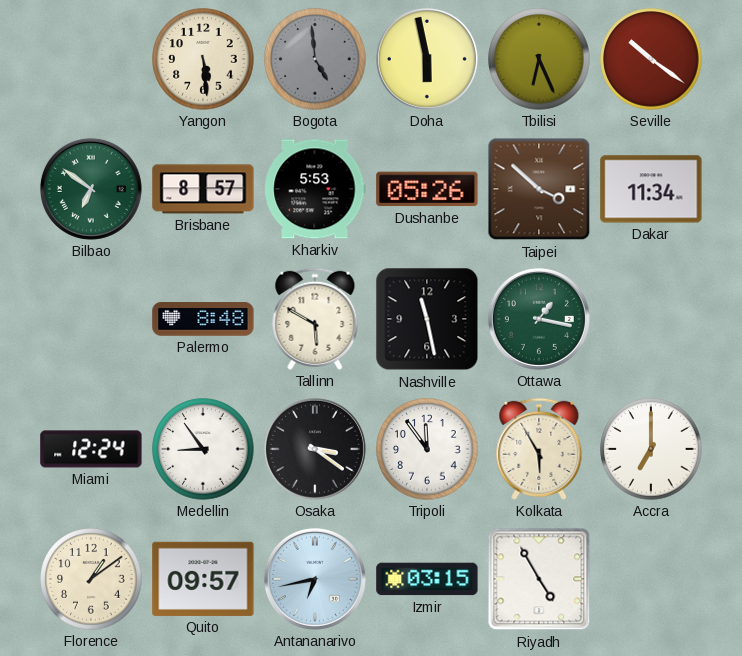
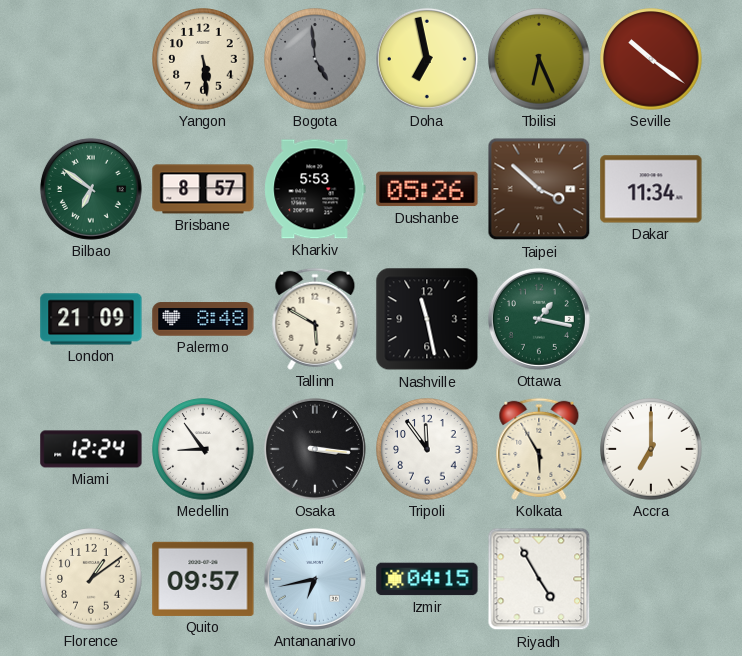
Doha: 5:58 -> 6:58 (427, 59)
London: none -> 21:09 (91, 319)
Osaka: 3:21 -> 3:16 (315, 449)
Izmir: 03:15 -> 04:15 (427, 579)
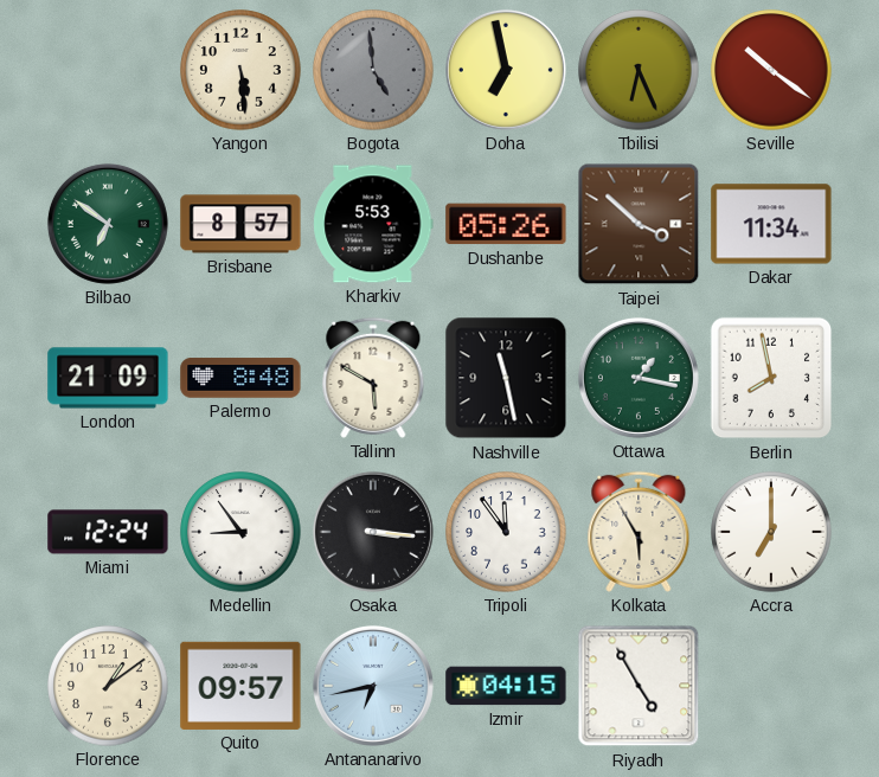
Berlin: none -> 7:58 (771, 378)
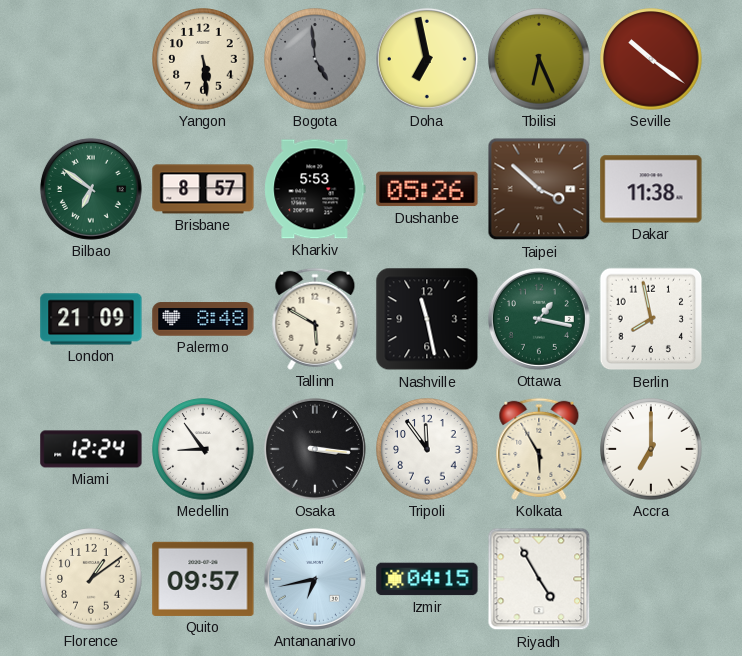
Dakar: 11:34 -> 11:38 (651, 189)
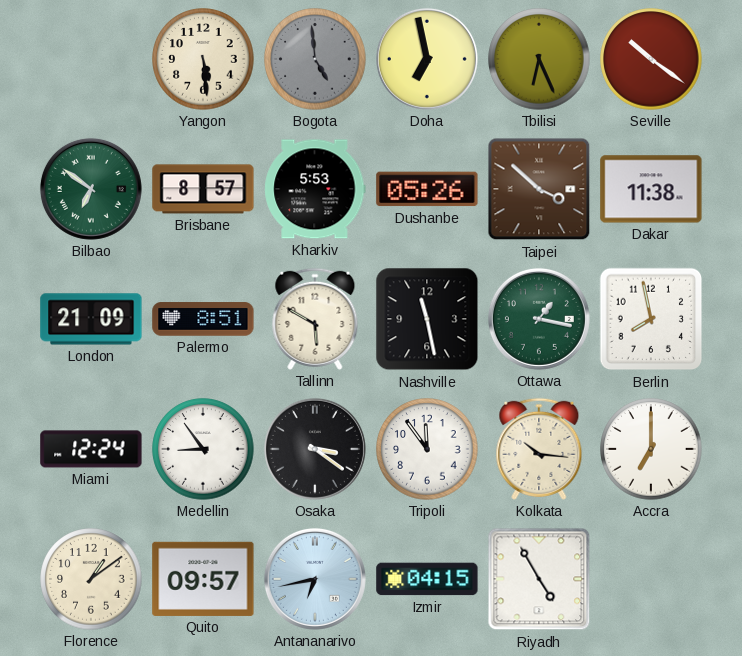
Palermo: 8:48 -> 8:51 (203, 319)
Osaka: 3:16 -> 3:21 (315, 449)
Kolkata: 5:55 -> 10:16 (539, 449)
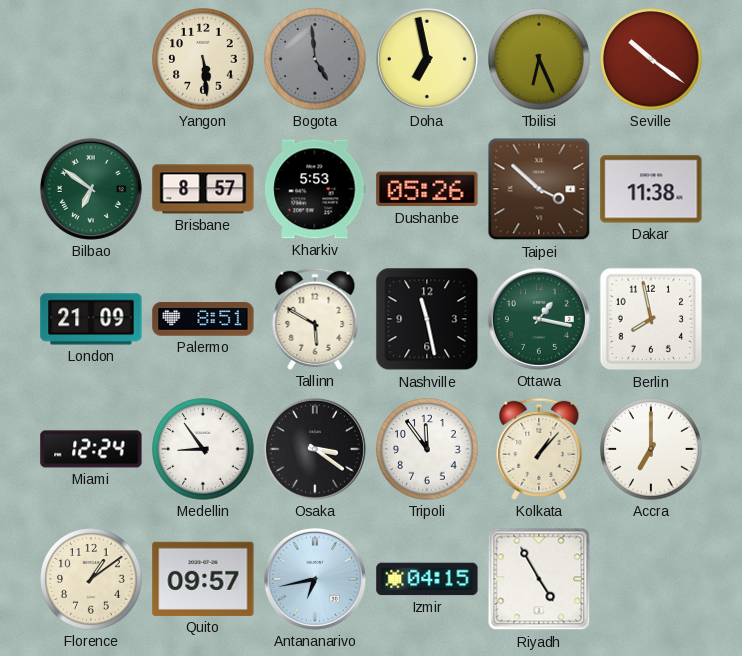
Kolkata: 10:16 -> 1:07 (539, 449)
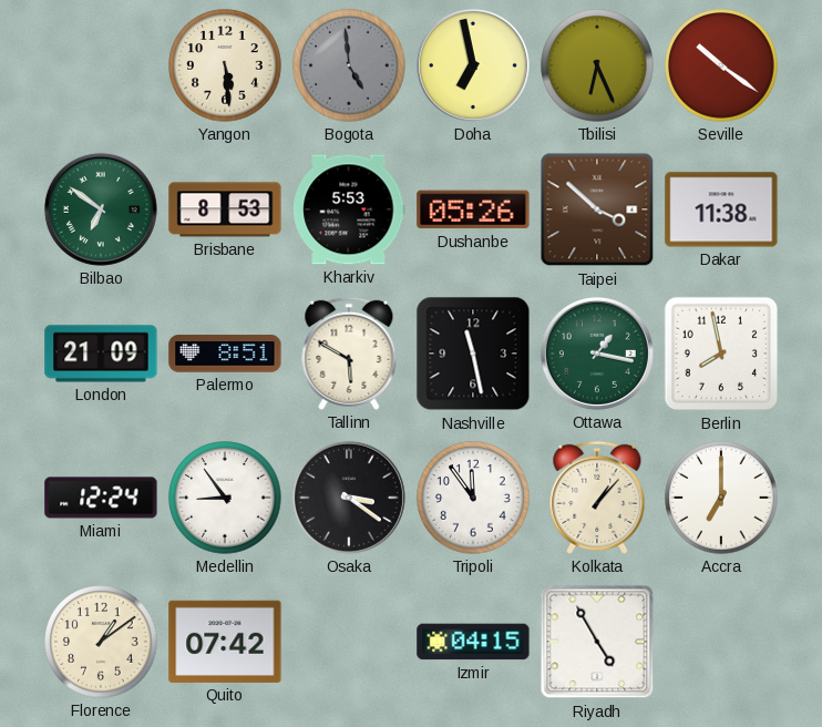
Brisbane: 8:57 -> 8:53 (225, 209)
Quito: 09:57 -> 07:42 (225, 642)
Antananarivo: 6:43 -> none (315, 579)
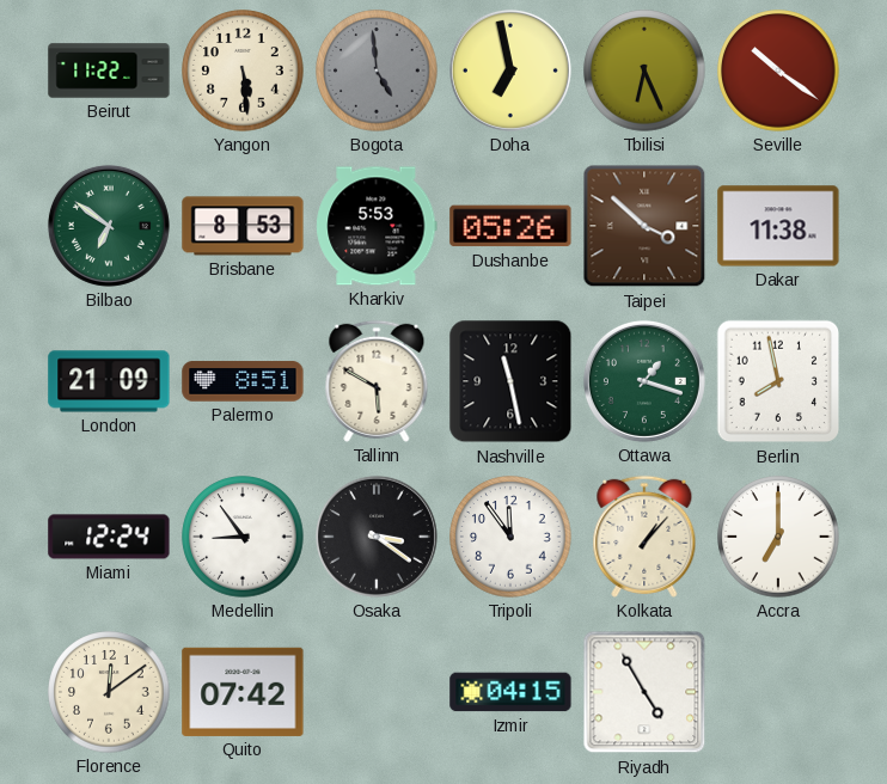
Beirut: none -> 11:22 (109, 71)
Ottawa: 1:17 -> 1:18 (644, 381)
Florence: 1:09 -> 12:09 (109, 692)
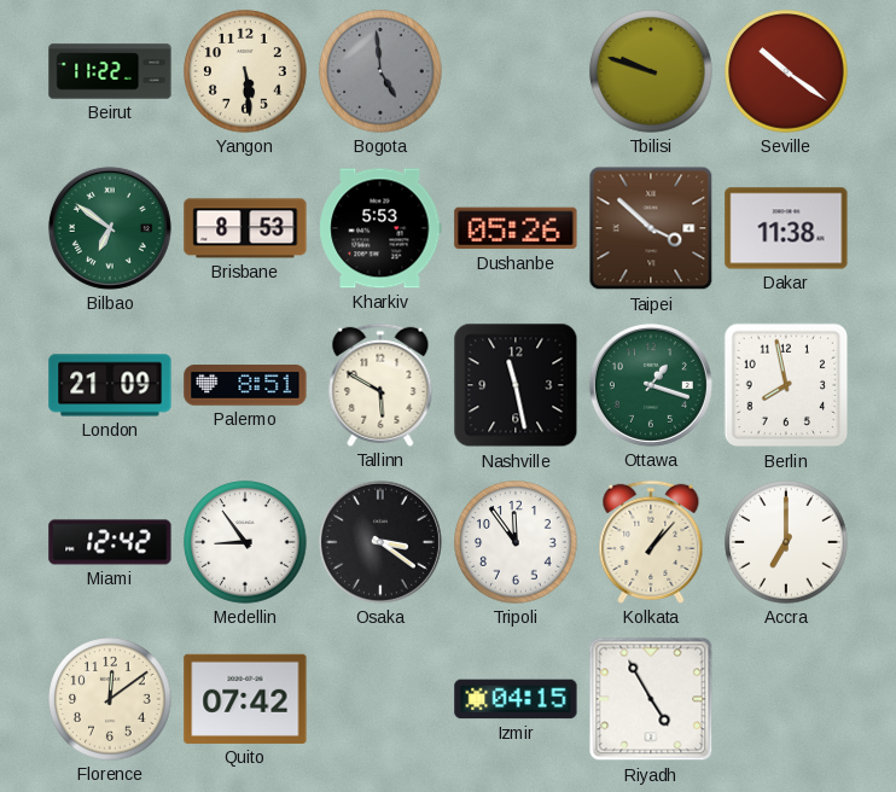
Doha: 6:58 -> none (510, 71)
Tbilisi: 6:26 -> 9:48 (651, 71)
Miami: 12:24 -> 12:42 (110, 542)
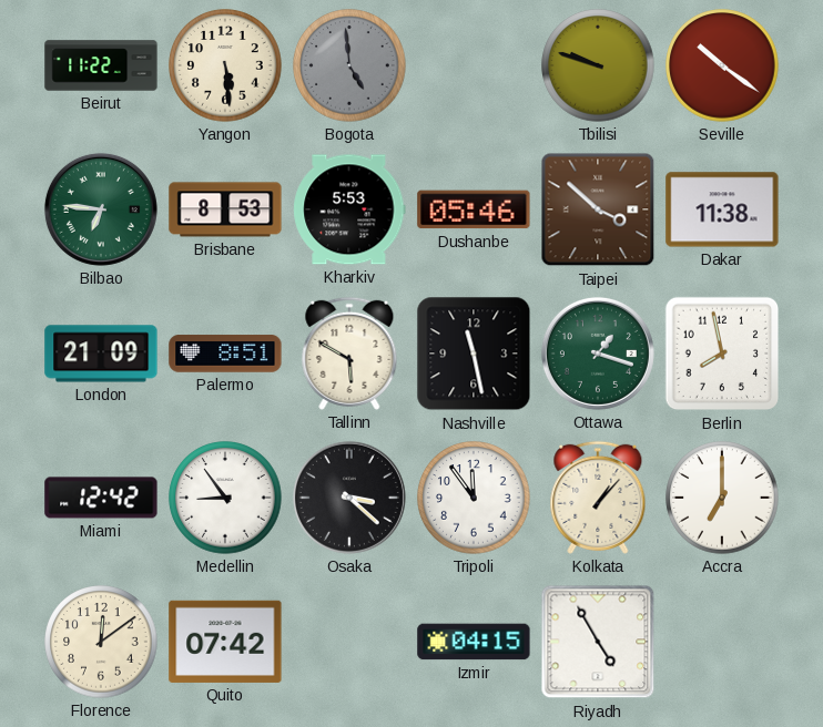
Bilbao: 6:51 -> 6:46 (101, 209)
Dushanbe: 05:26 -> 05:46 (474, 209)
Osaka: 3:21 -> 3:22 (349, 498)
